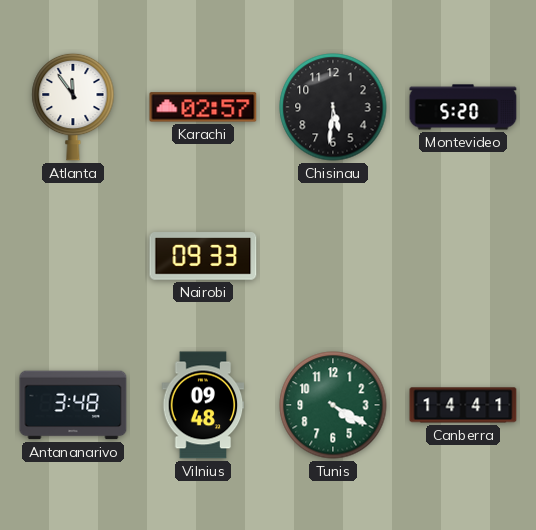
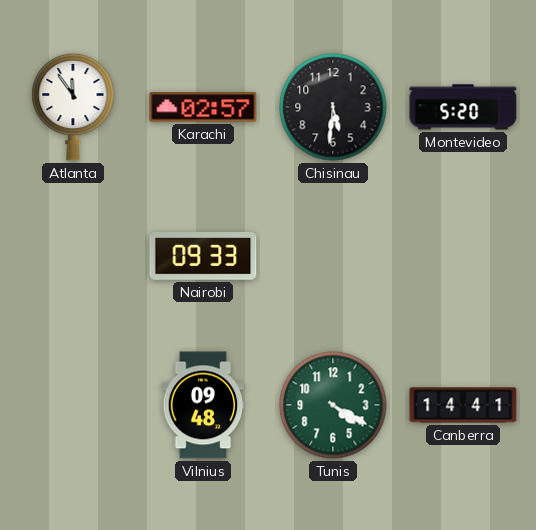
Antananarivo: 3:48 -> none (73, 405)
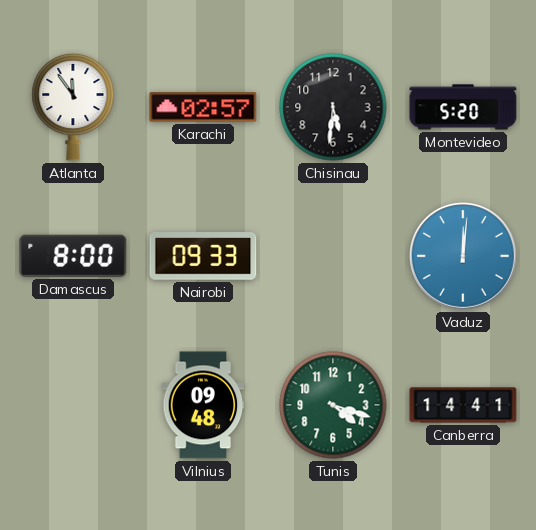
Damascus: none -> 8:00 (73, 256)
Vaduz: none -> 12:01 (463, 256)
Tunis: 4:20 -> 4:18 (333, 405)
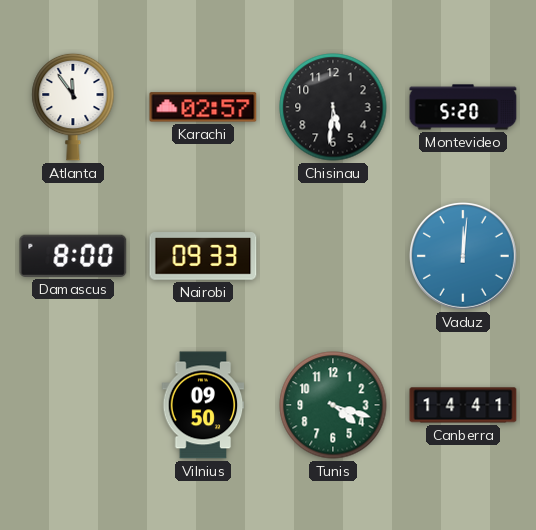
Vilnius: 09:48 -> 09:50 (203, 405)
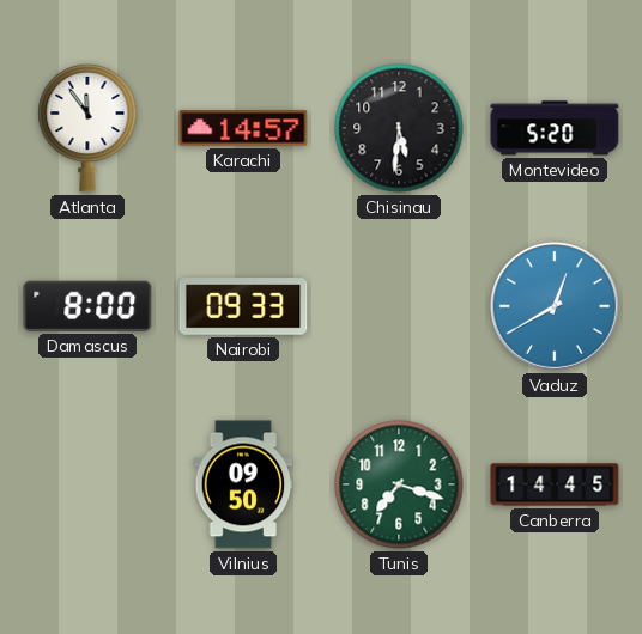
Karachi: 02:57 -> 14:57 (243, 128)
Vaduz: 12:01 -> 12:40 (555, 306)
Tunis: 4:18 -> 7:18 (399, 484)
Canberra: 14:41 -> 14:45 (555, 484)
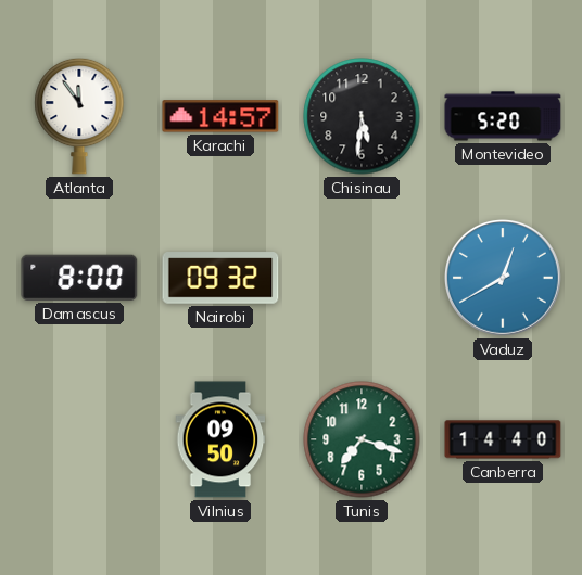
Nairobi: 09:33 -> 09:32 (220, 278)
Canberra: 14:45 -> 14:40 (503, 439)
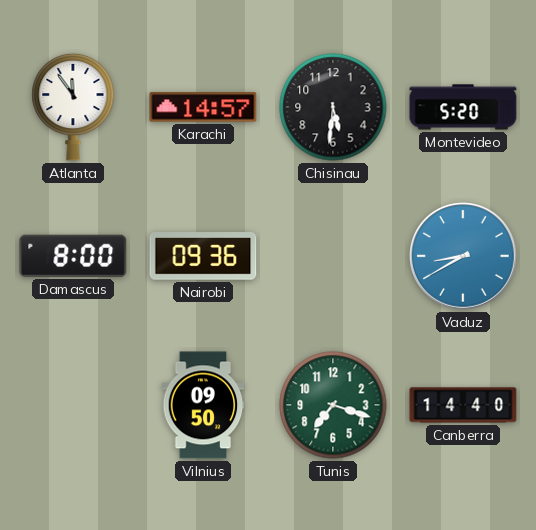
Nairobi: 09:32 -> 09:36 (203, 256)
Vaduz: 12:40 -> 8:40 (463, 256)
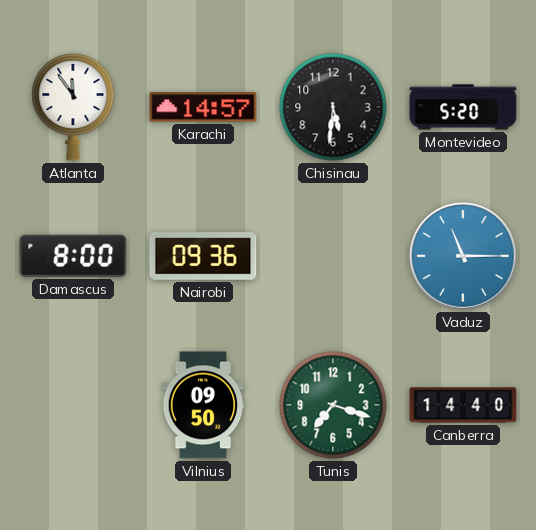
Vaduz: 8:40 -> 11:15 (463, 256)
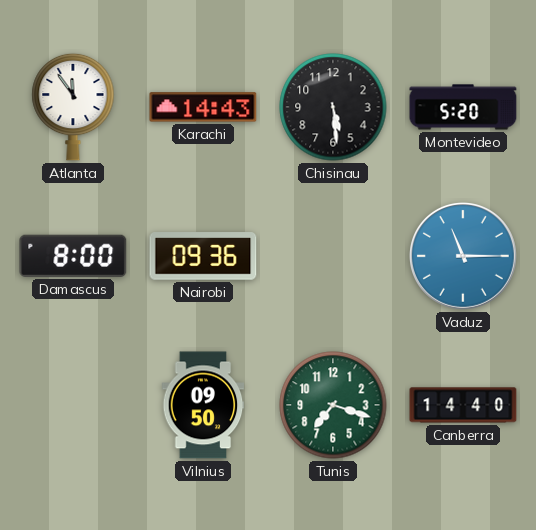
Karachi: 14:57 -> 14:43 (203, 107)
Chisinau: 5:31 -> 5:29 (333, 107)
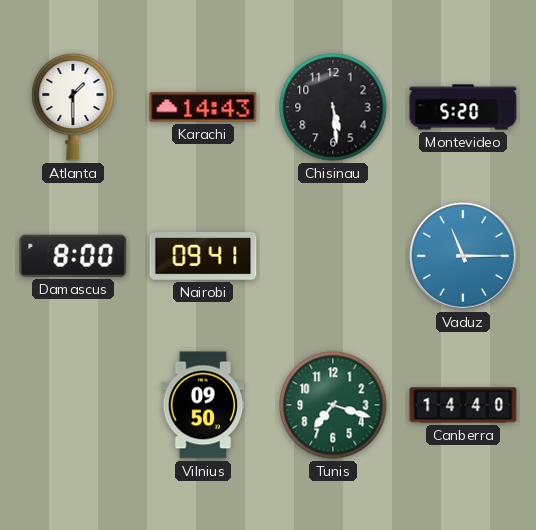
Atlanta: 11:54 -> 1:30 (73, 107)
Nairobi: 09:36 -> 09:41 (203, 256)
